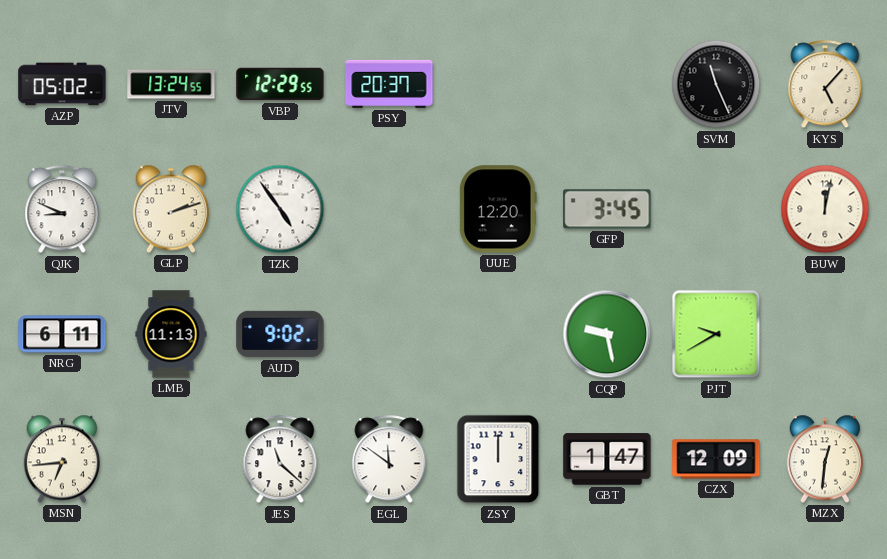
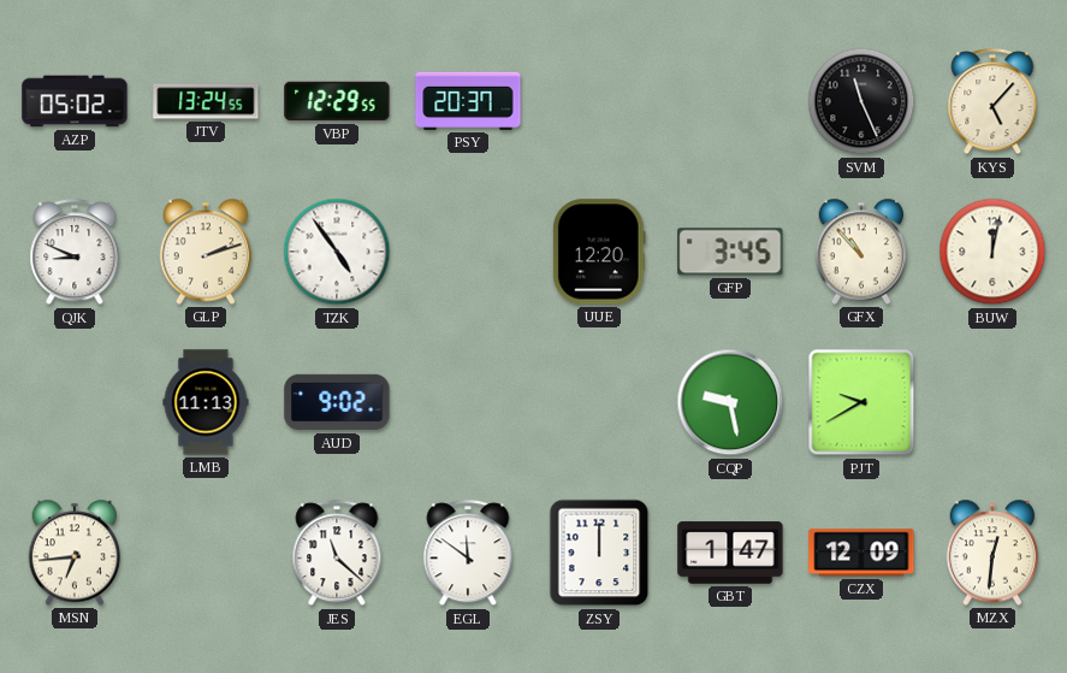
GFX: none -> 10:53 (861, 252)
NRG: 6:11 -> none (62, 334)
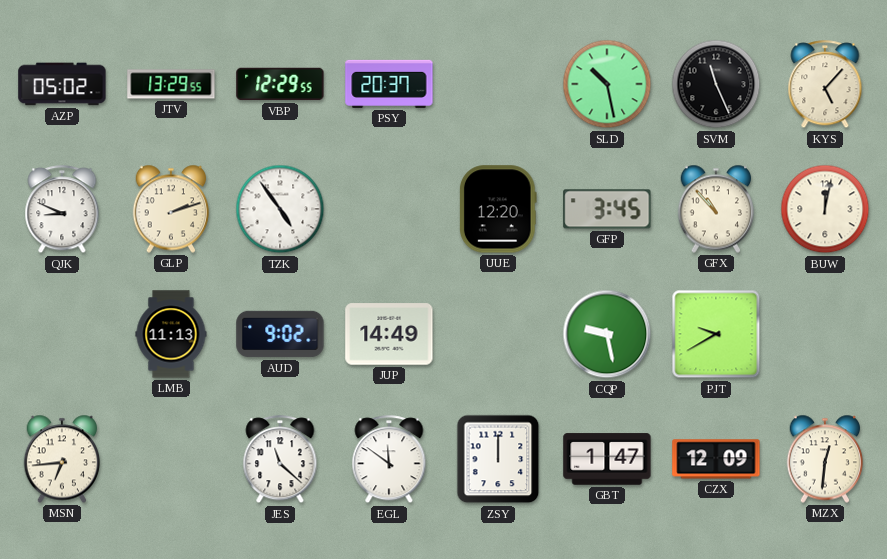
JTV: 13:24 -> 13:29 (171, 84)
SLD: none -> 10:28 (607, 84)
JUP: none -> 14:49 (389, 334)
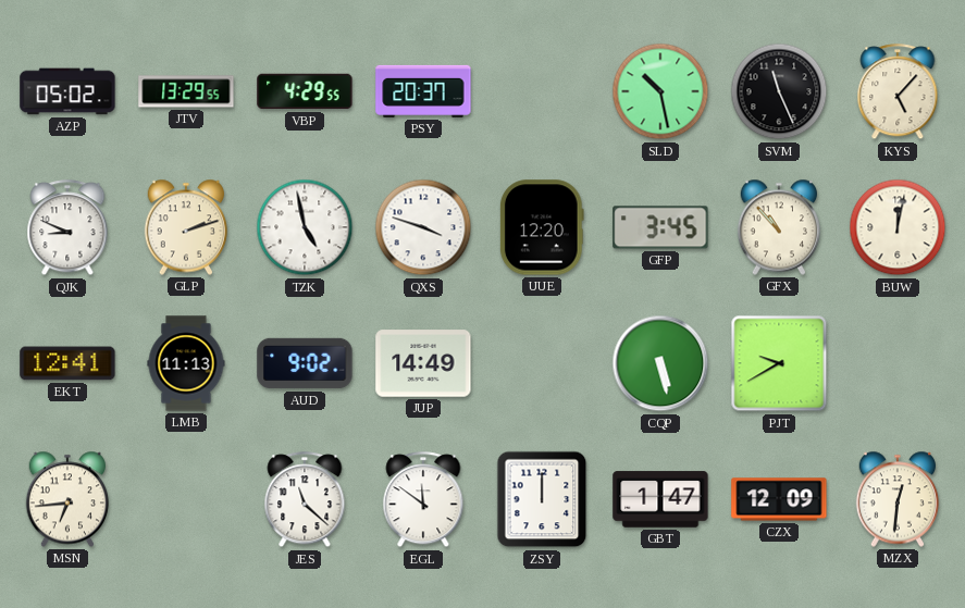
VBP: 12:29 -> 4:29 (305, 91)
TZK: 4:54 -> 4:58 (305, 227)
QXS: none -> 3:48 (423, 227)
EKT: none -> 12:41 (67, 363)
CQP: 9:28 -> 5:28 (660, 363)
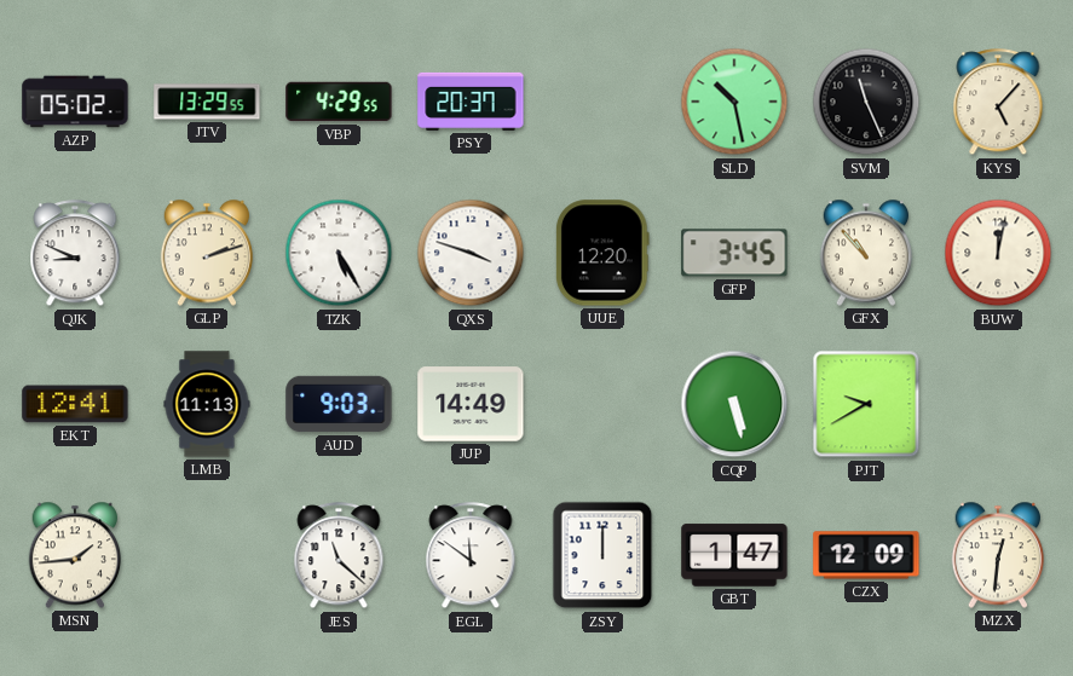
TZK: 4:58 -> 5:25 (339, 253)
AUD: 9:02 -> 9:03 (339, 404)
MSN: 6:44 -> 1:44 (75, 555)
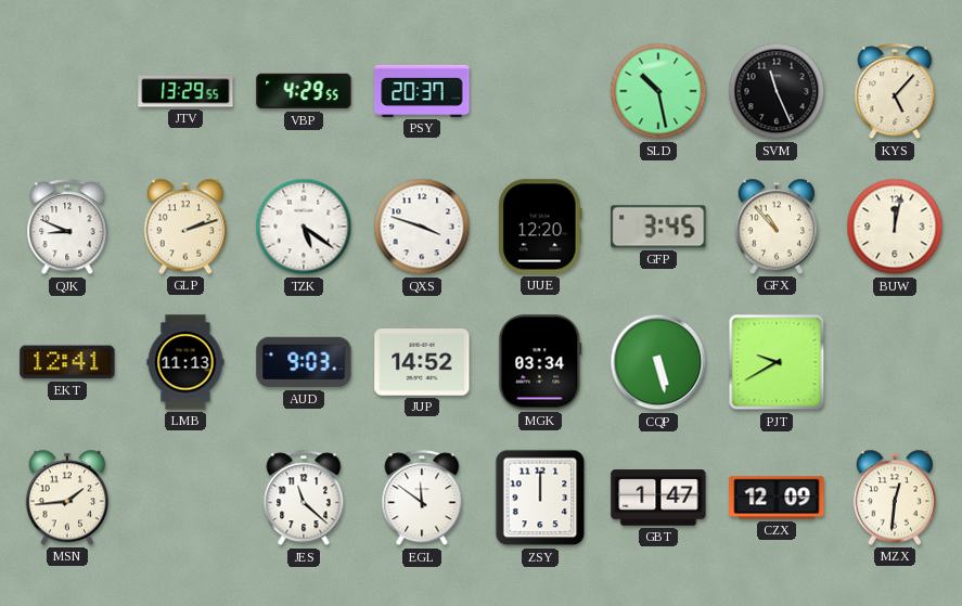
AZP: 05:02 -> none (75, 102)
TZK: 5:25 -> 5:21 (304, 227)
JUP: 14:49 -> 14:52 (422, 362)
MGK: none -> 03:34 (540, 362)
